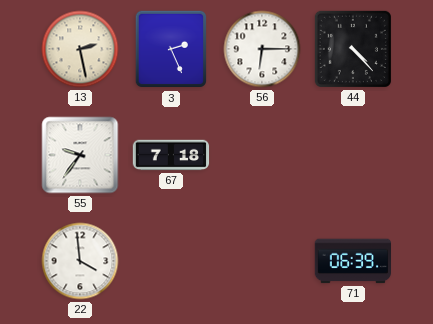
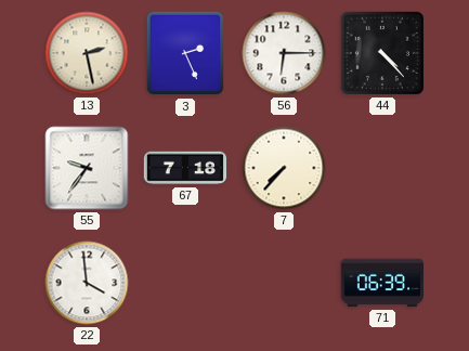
7: none -> 7:37 (284, 168)
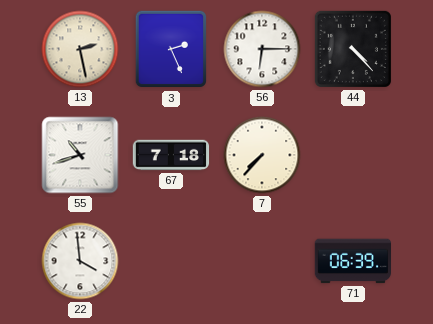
55: 9:36 -> 10:42 (80, 155)
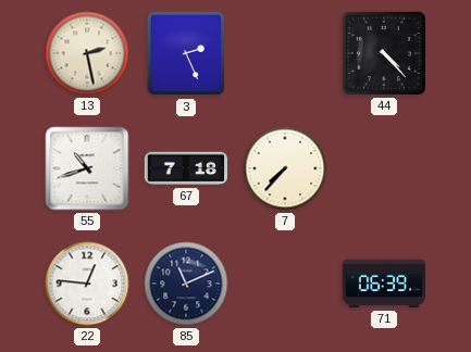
56: 6:15 -> none (262, 49)
22: 3:59 -> 12:46 (87, 284)
85: none -> 11:11 (186, 284)
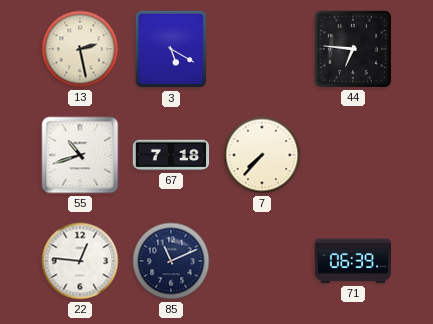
3: 2:26 -> 5:20 (170, 49)
44: 4:23 -> 6:46 (353, 49)
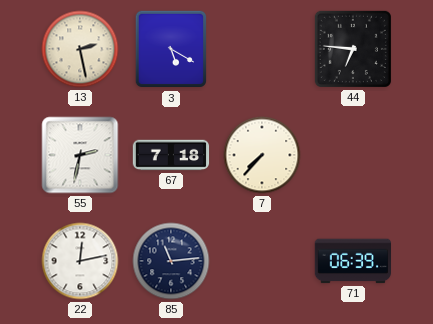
55: 10:42 -> 2:32 (80, 155)
22: 12:46 -> 12:13 (80, 261)
85: 11:11 -> 11:14 (171, 261)
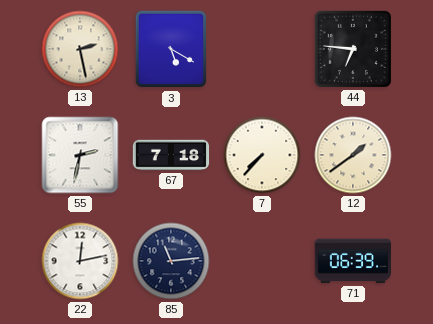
12: none -> 1:39 (353, 155)
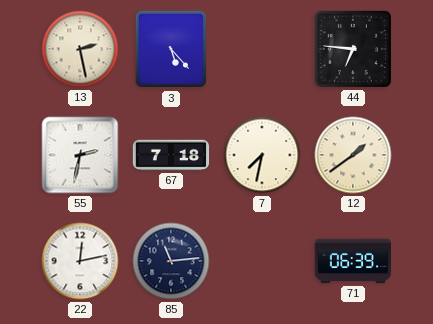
3: 5:20 -> 5:23 (170, 49)
7: 7:37 -> 7:32 (262, 155)
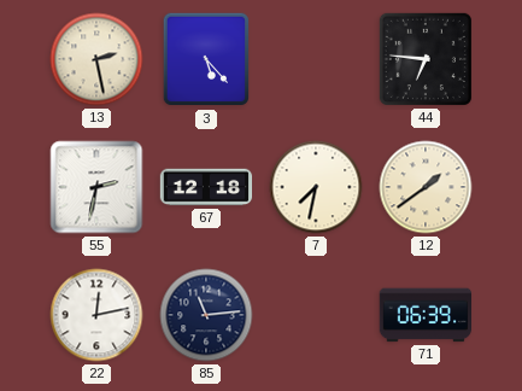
67: 7:18 -> 12:18 (206, 187)
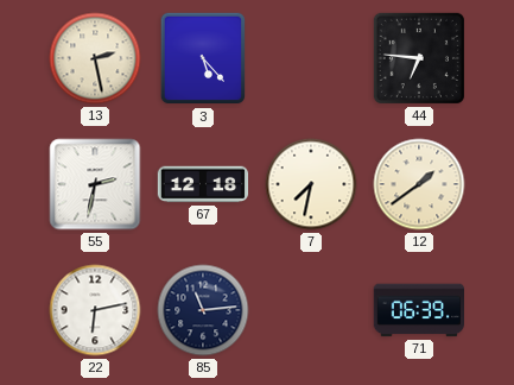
22: 12:13 -> 6:13 (95, 310)
